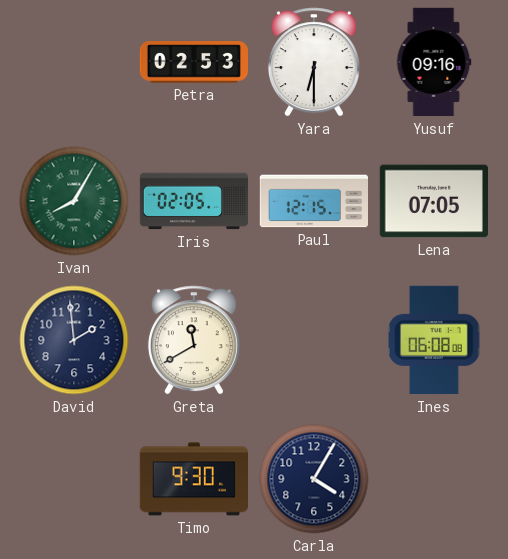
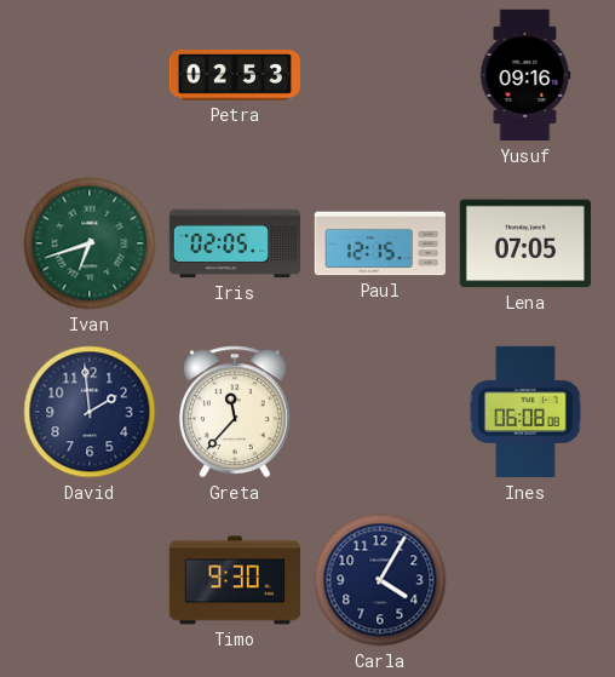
Yara: 6:30 -> none (314, 62)
Ivan: 8:05 -> 6:42 (90, 243)
Greta: 11:40 -> 11:37 (235, 412)
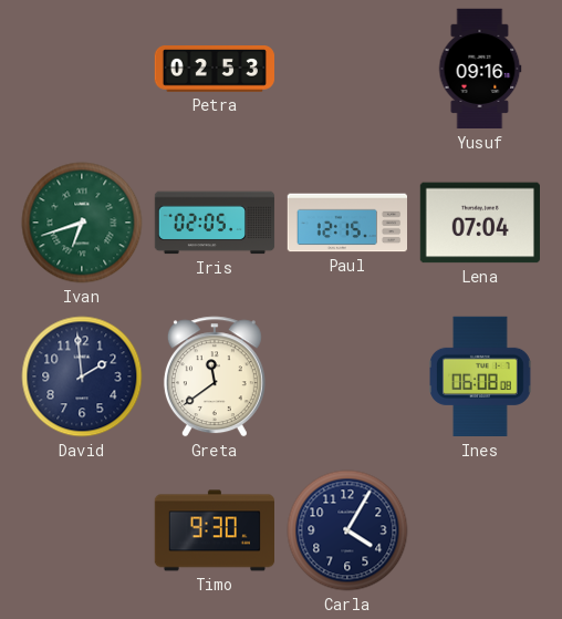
Lena: 07:05 -> 07:04 (479, 223)
Greta: 11:37 -> 11:39 (215, 376)
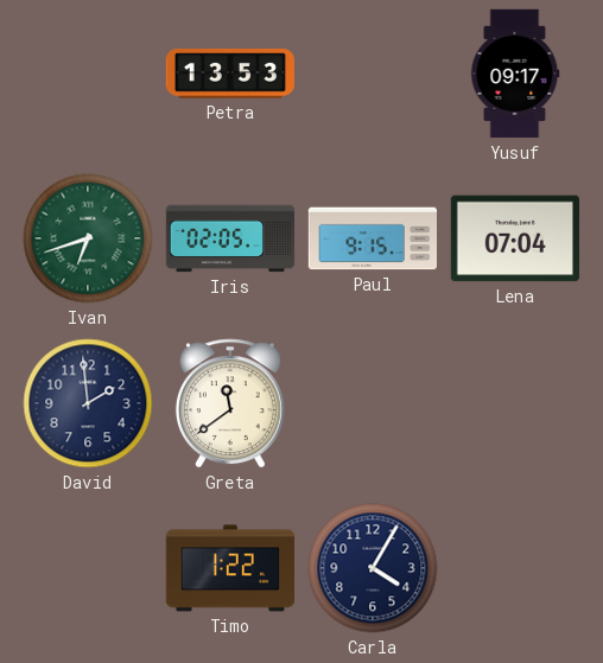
Petra: 02:53 -> 13:53 (229, 74)
Yusuf: 09:16 -> 09:17 (515, 74)
Paul: 12:15 -> 9:15 (372, 238)
Ines: 06:08 -> none (481, 376)
Timo: 9:30 -> 1:22 (229, 568)
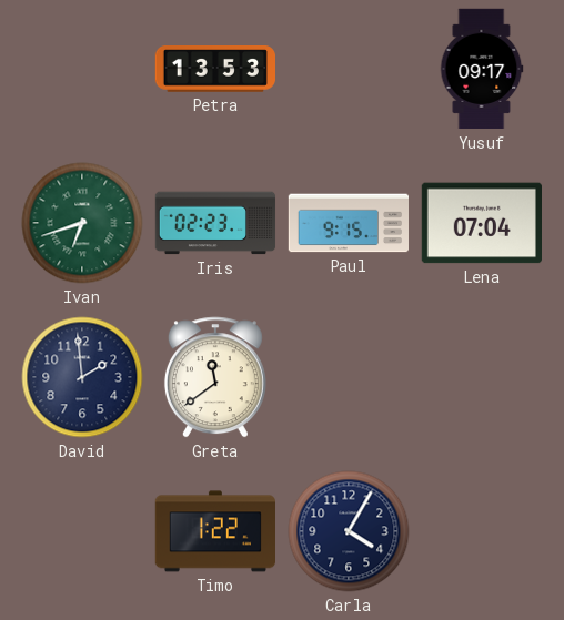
Iris: 02:05 -> 02:23 (215, 223)
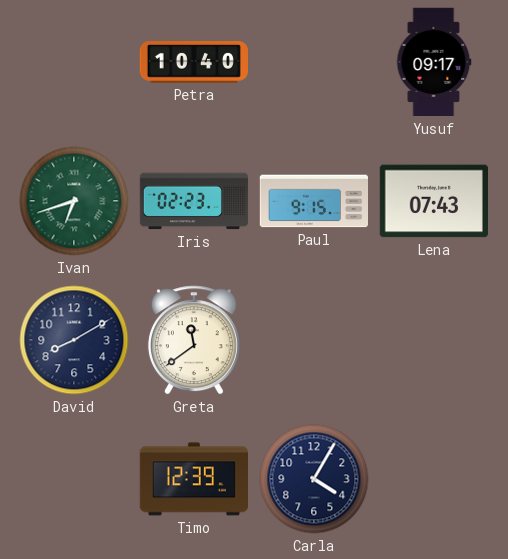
Petra: 13:53 -> 10:40 (193, 62)
Lena: 07:04 -> 07:43 (433, 201)
David: 1:59 -> 8:10 (74, 340)
Timo: 1:22 -> 12:39 (193, 479)
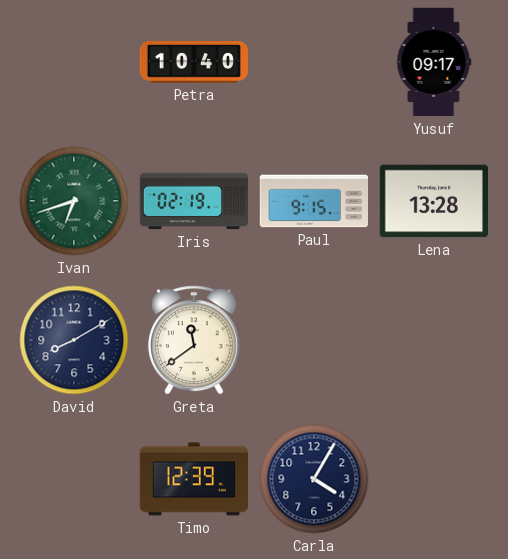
Iris: 02:23 -> 02:19 (194, 201)
Lena: 07:43 -> 13:28 (433, 201)
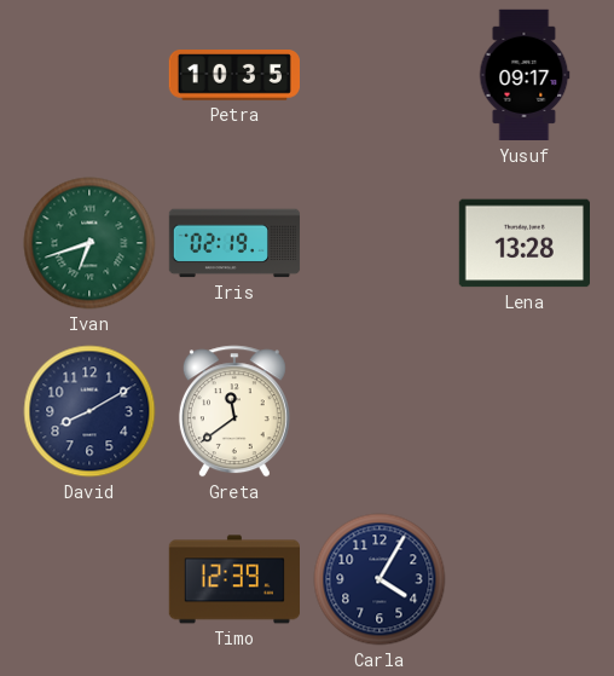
Petra: 10:40 -> 10:35 (233, 75)
Paul: 9:15 -> none (313, 201)
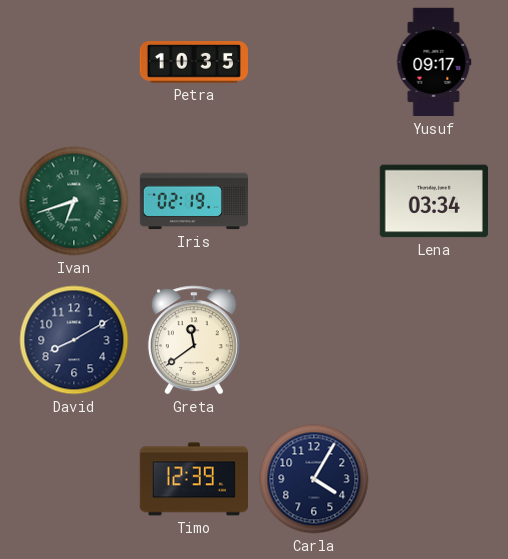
Lena: 13:28 -> 03:34 (433, 201)
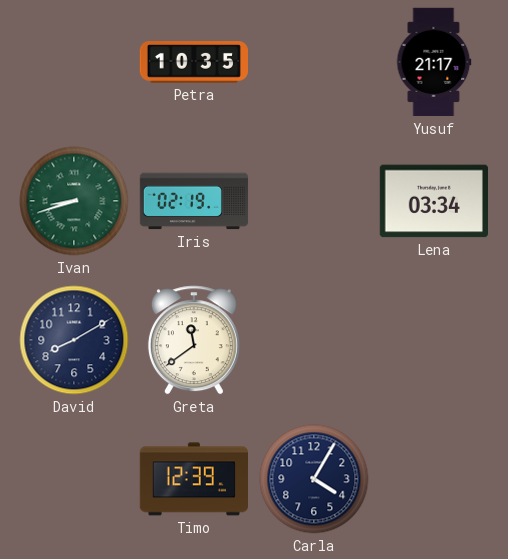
Yusuf: 09:17 -> 21:17 (434, 62)
Ivan: 6:42 -> 8:42 (74, 201)
